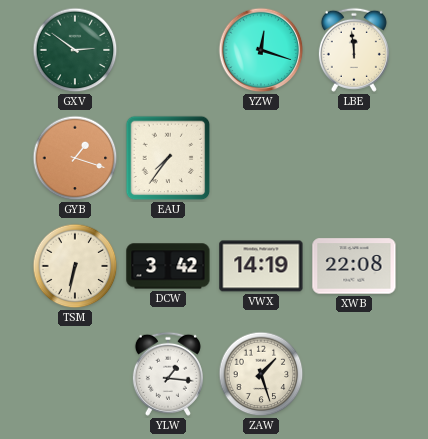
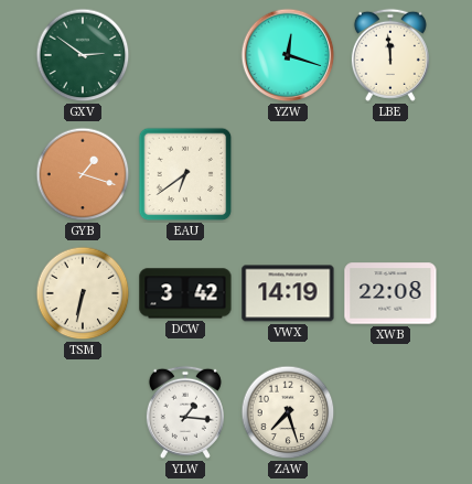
EAU: 7:36 -> 6:39 (185, 174)
ZAW: 1:27 -> 7:27 (288, 412)
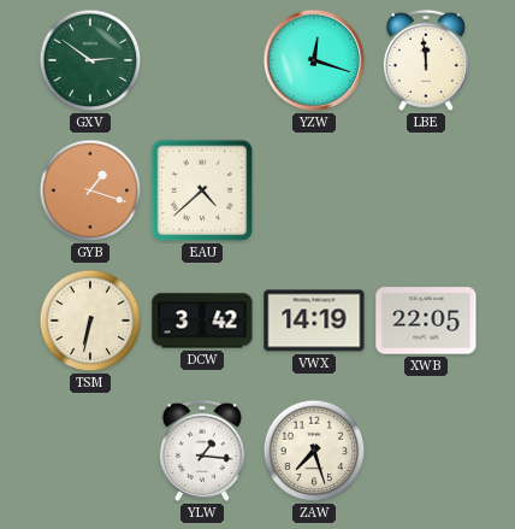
EAU: 6:39 -> 4:38 (202, 190)
XWB: 22:08 -> 22:05 (426, 321)
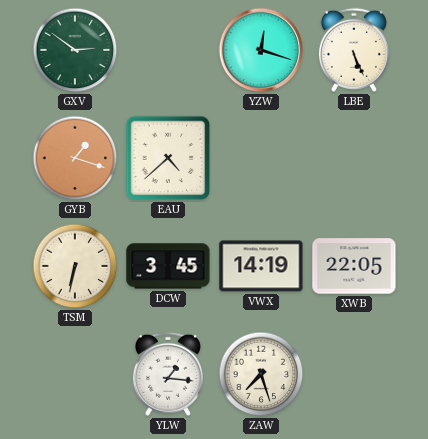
LBE: 11:59 -> 5:26 (354, 50)
DCW: 3:42 -> 3:45 (168, 266)
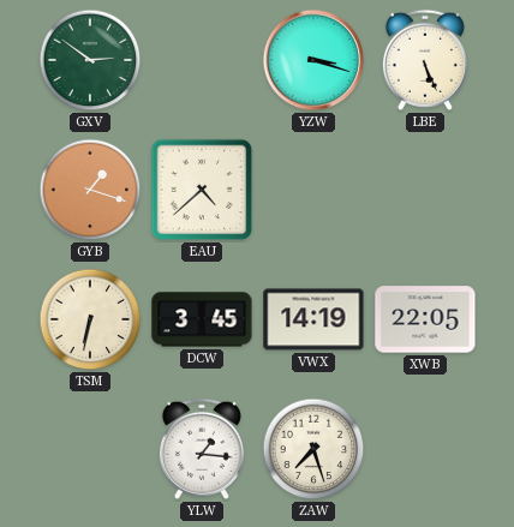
YZW: 12:18 -> 3:18 (313, 60)
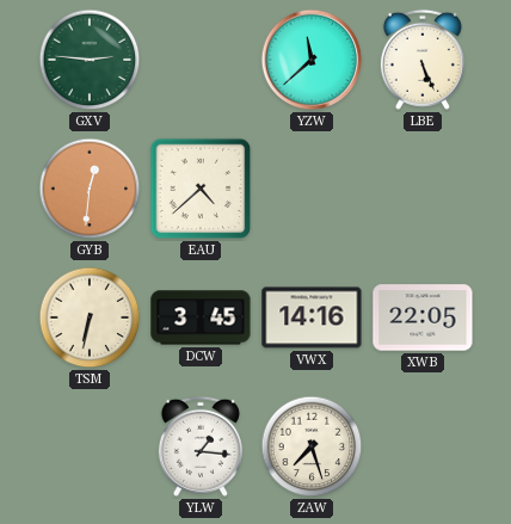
GXV: 2:51 -> 2:46 (90, 60)
YZW: 3:18 -> 11:38 (312, 60)
GYB: 1:18 -> 12:31 (90, 189)
VWX: 14:19 -> 14:16 (312, 318)
